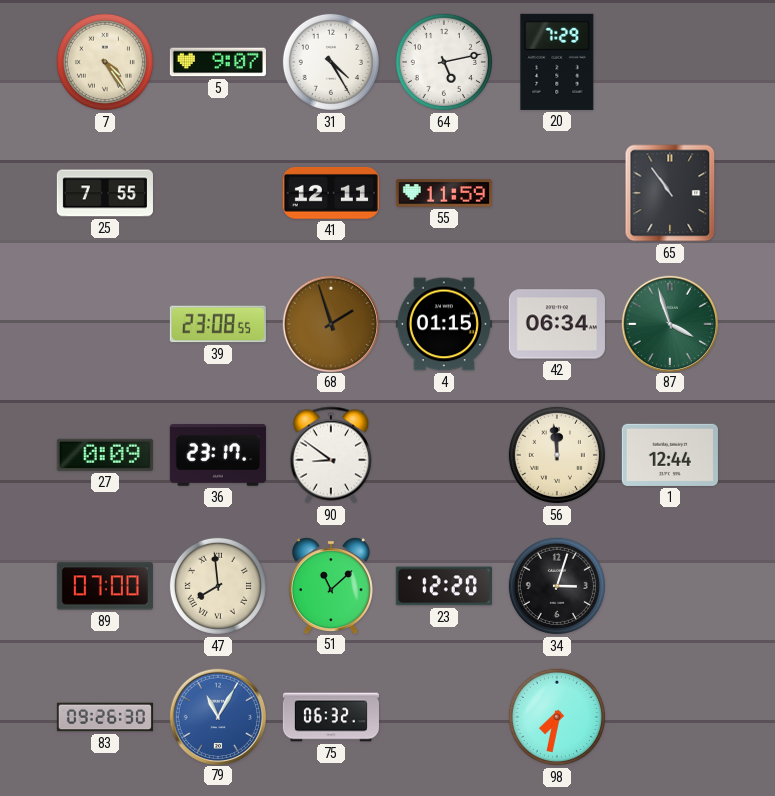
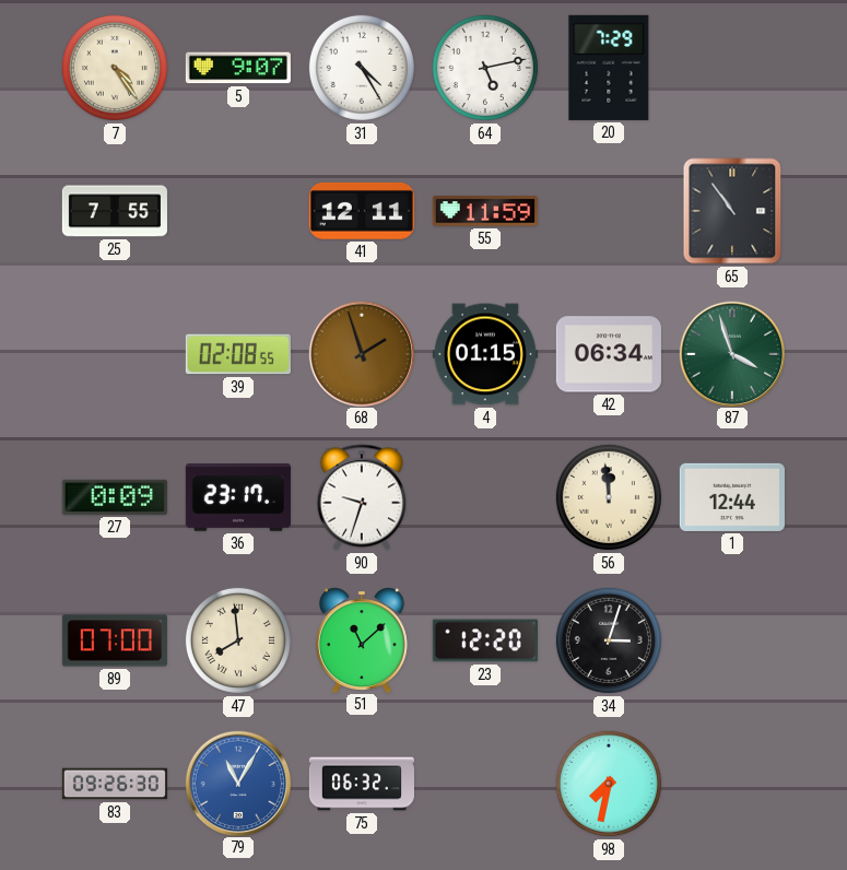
39: 23:08 -> 02:08 (238, 354)
90: 8:51 -> 9:33 (362, 497)
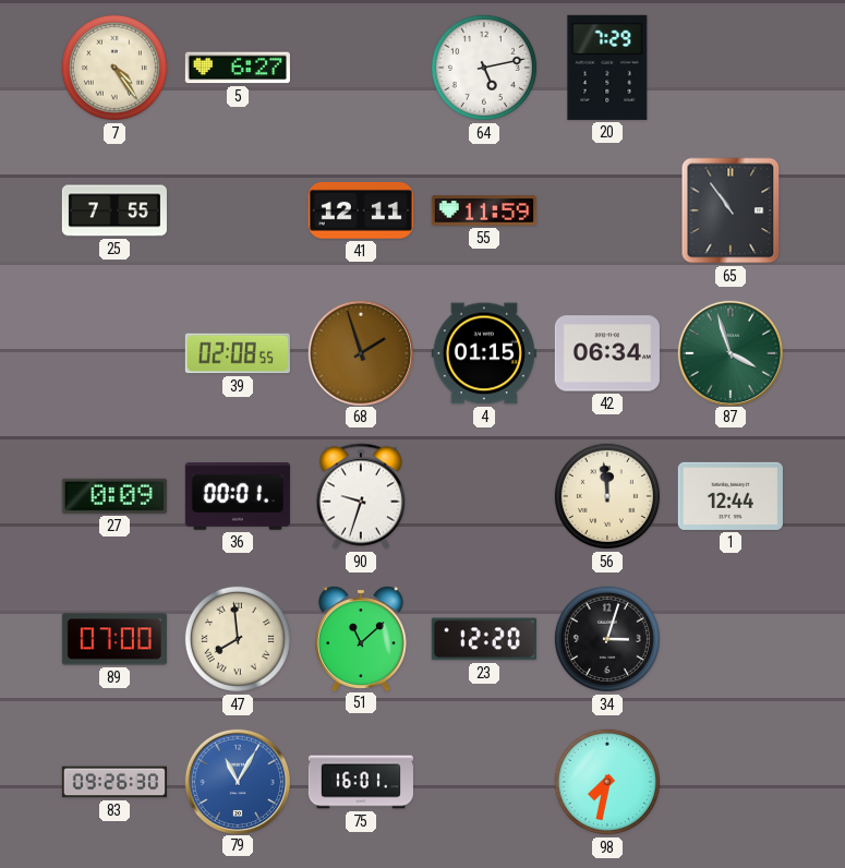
5: 9:07 -> 6:27 (238, 68)
31: 4:25 -> none (362, 68)
36: 23:17 -> 00:01 (238, 496)
75: 06:32 -> 16:01 (361, 782)
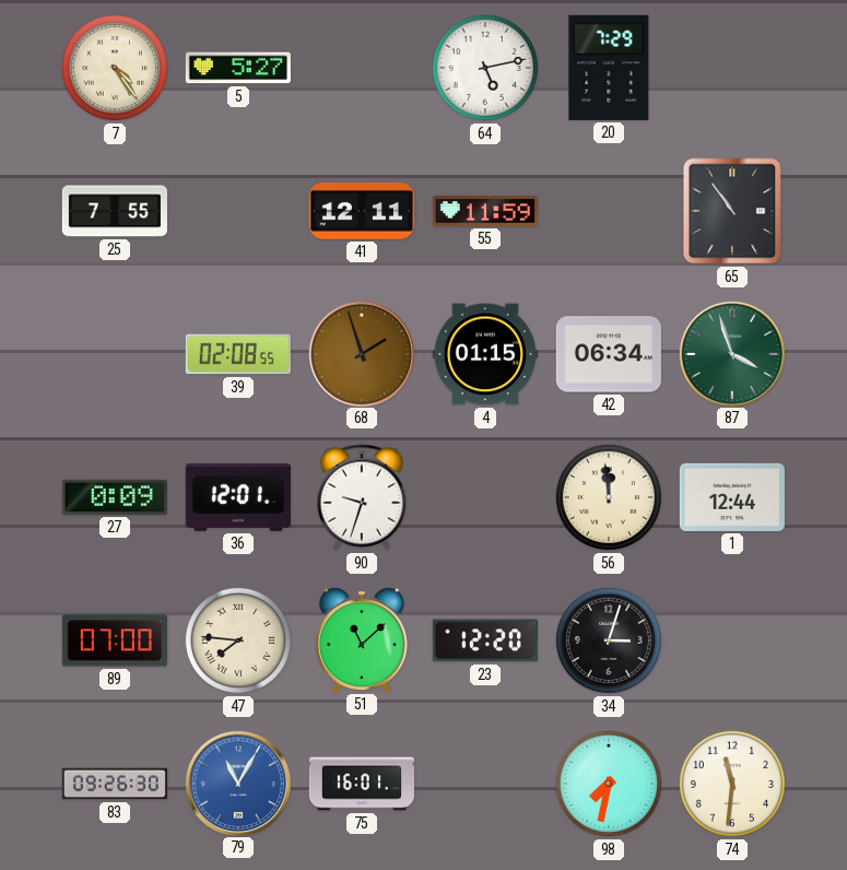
5: 6:27 -> 5:27 (238, 68)
36: 00:01 -> 12:01 (238, 497)
47: 7:59 -> 7:46 (238, 640)
74: none -> 11:31 (732, 784)
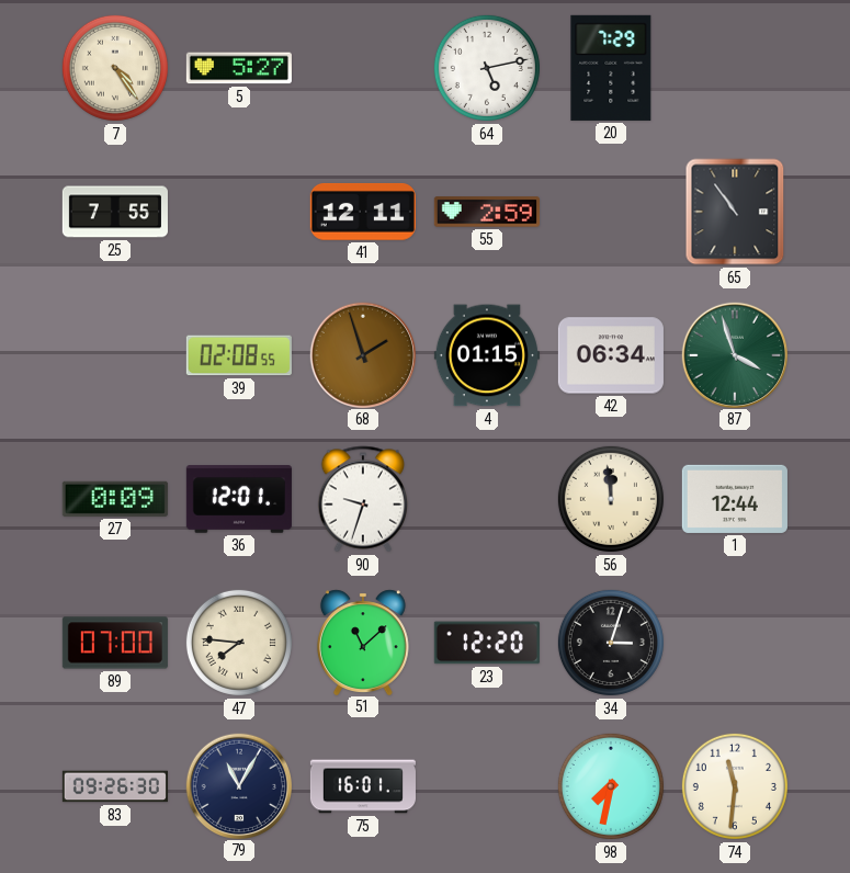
55: 11:59 -> 2:59 (487, 212)
79 dial: blue -> navy (238, 785)
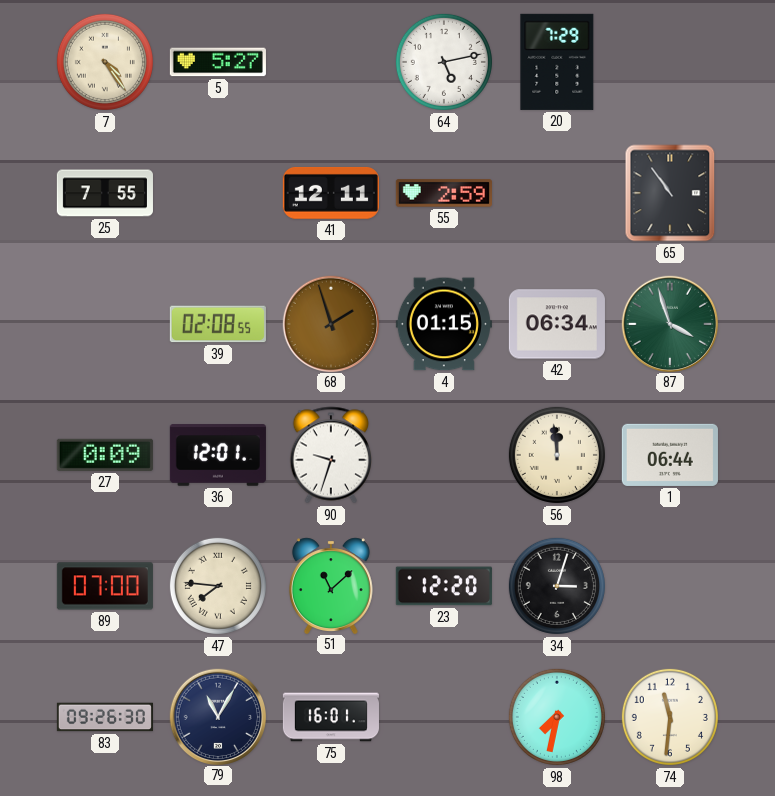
1: 12:44 -> 06:44 (670, 455)
